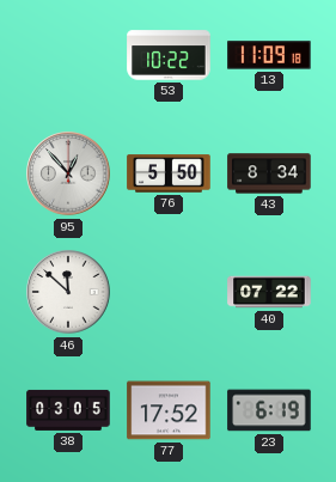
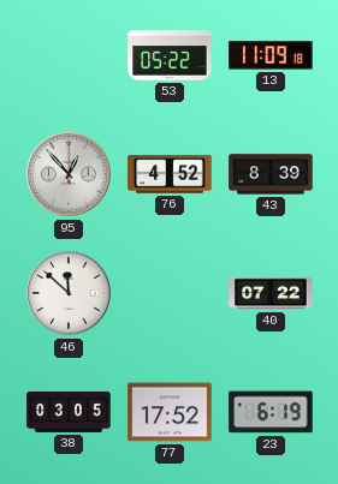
53: 10:22 -> 05:22 (170, 55)
76: 5:50 -> 4:52 (170, 174)
43: 8:34 -> 8:39 (271, 174)
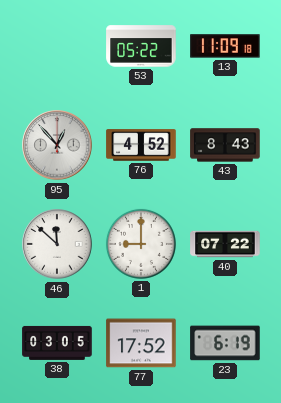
43: 8:39 -> 8:43 (225, 145)
1: none -> 9:00 (141, 244)
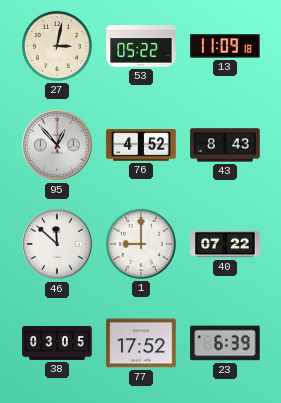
27: none -> 3:02 (57, 46)
23: 6:19 -> 6:39 (225, 343)
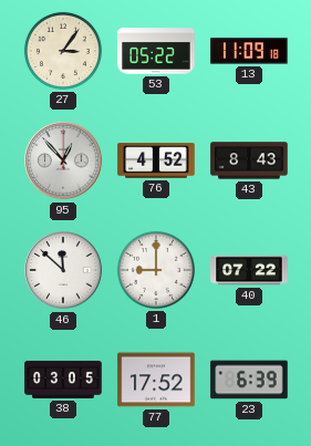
27: 3:02 -> 3:06 (63, 51)
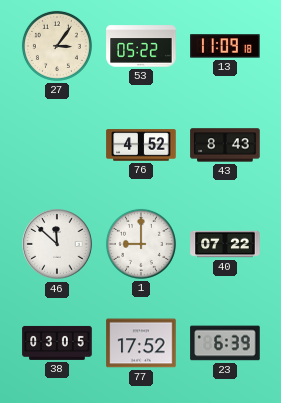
95: 12:53 -> none (63, 160)
